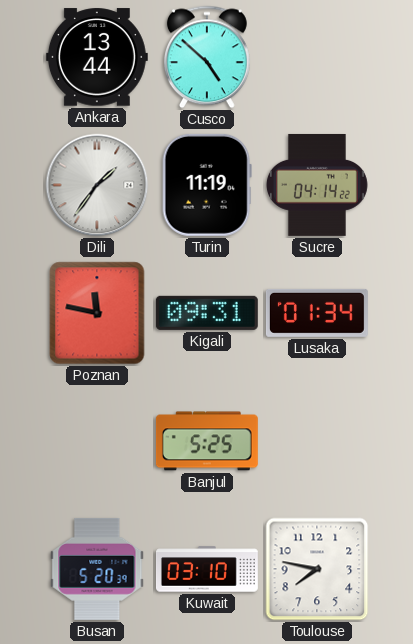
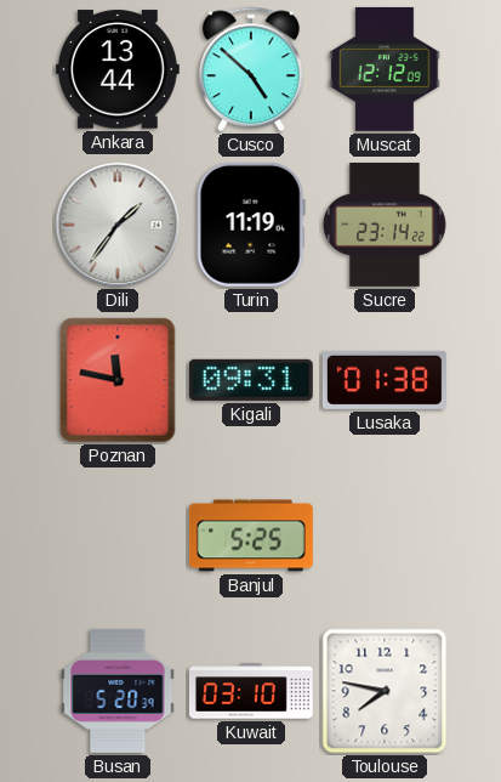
Muscat: none -> 12:12 (385, 69)
Sucre: 04:14 -> 23:14 (385, 225)
Lusaka: 01:34 -> 01:38 (385, 380)
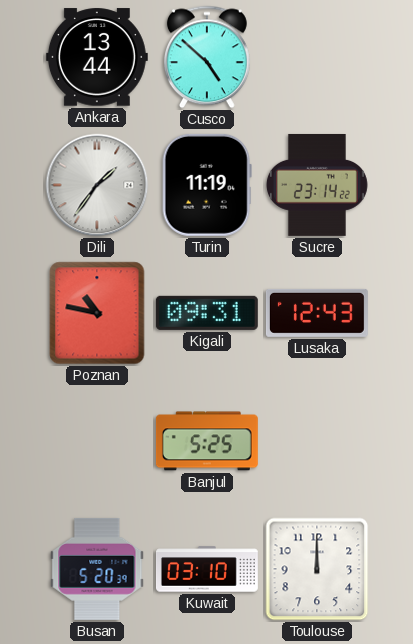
Muscat: 12:12 -> none (385, 69)
Poznan: 11:47 -> 10:47 (97, 313)
Lusaka: 01:38 -> 12:43 (317, 313)
Toulouse: 7:47 -> 12:00 (317, 569)
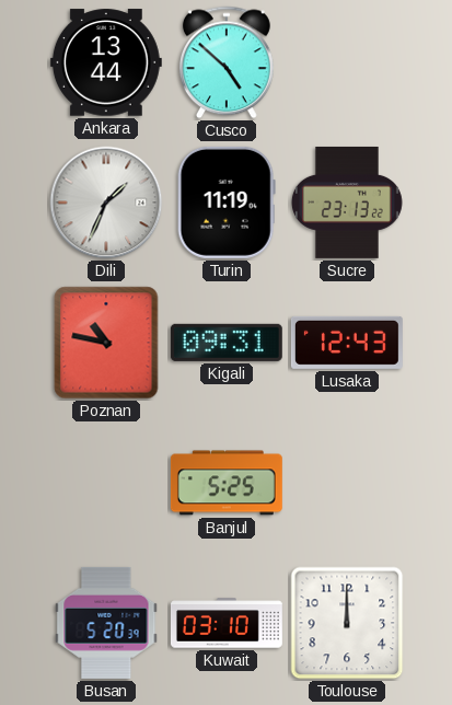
Dili: 1:36 -> 1:34 (106, 203)
Sucre: 23:14 -> 23:13 (347, 203)
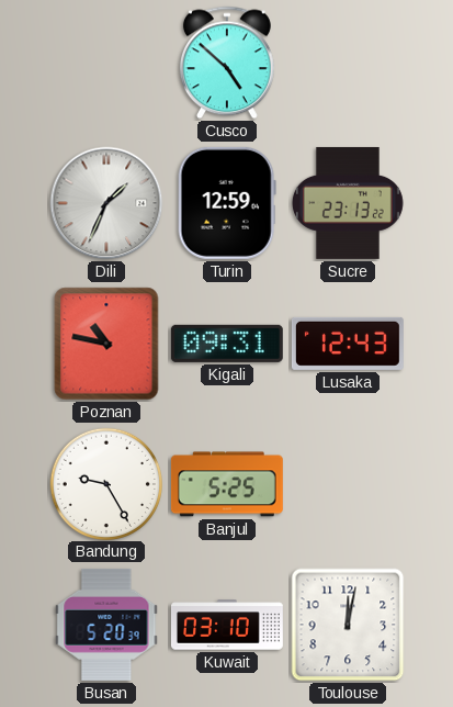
Ankara: 13:44 -> none (106, 62)
Turin: 11:19 -> 12:59 (227, 203)
Bandung: none -> 9:25 (105, 483)
Toulouse: 12:00 -> 12:02 (348, 625)
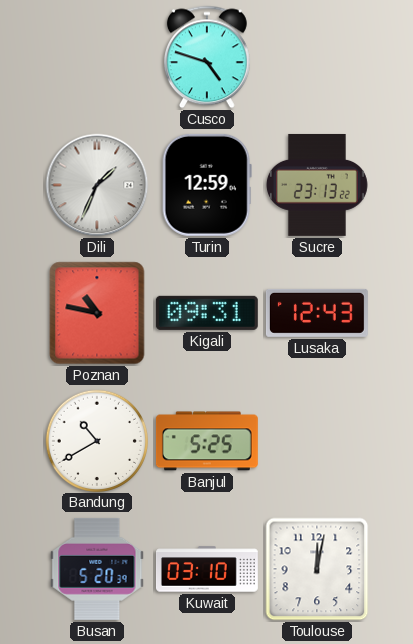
Cusco: 4:52 -> 4:48 (207, 57)
Bandung: 9:25 -> 10:40 (96, 440)
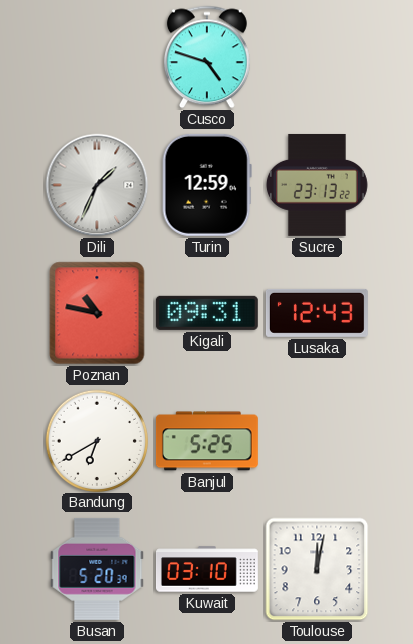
Bandung: 10:40 -> 6:40 (96, 440)
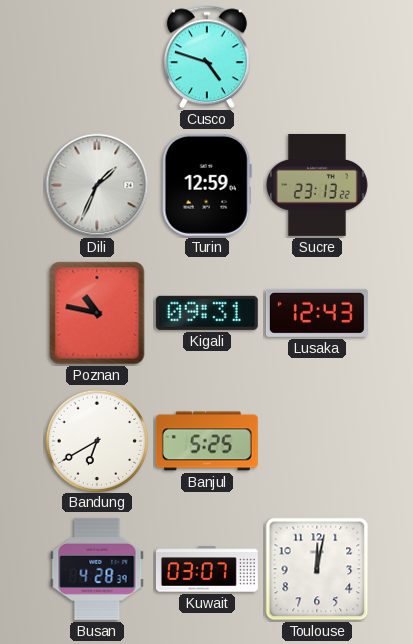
Busan: 5:20 -> 4:28 (97, 569)
Kuwait: 03:10 -> 03:07 (207, 569)
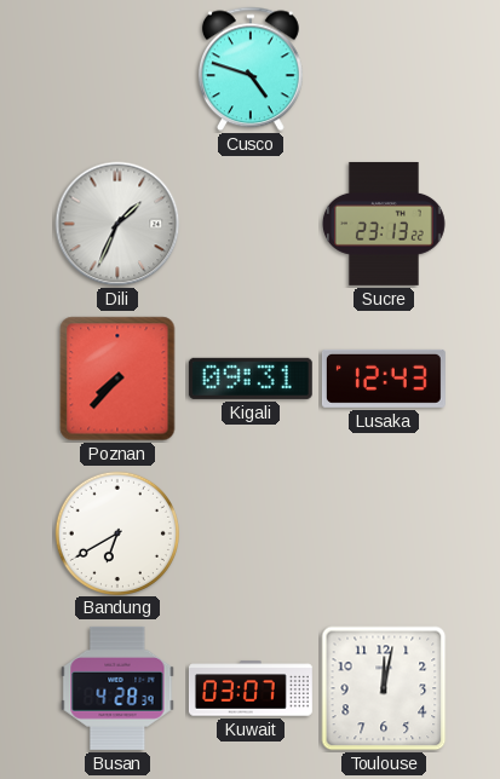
Turin: 12:59 -> none (207, 185)
Poznan: 10:47 -> 7:37 (117, 379)
Banjul: 5:25 -> none (207, 441)
